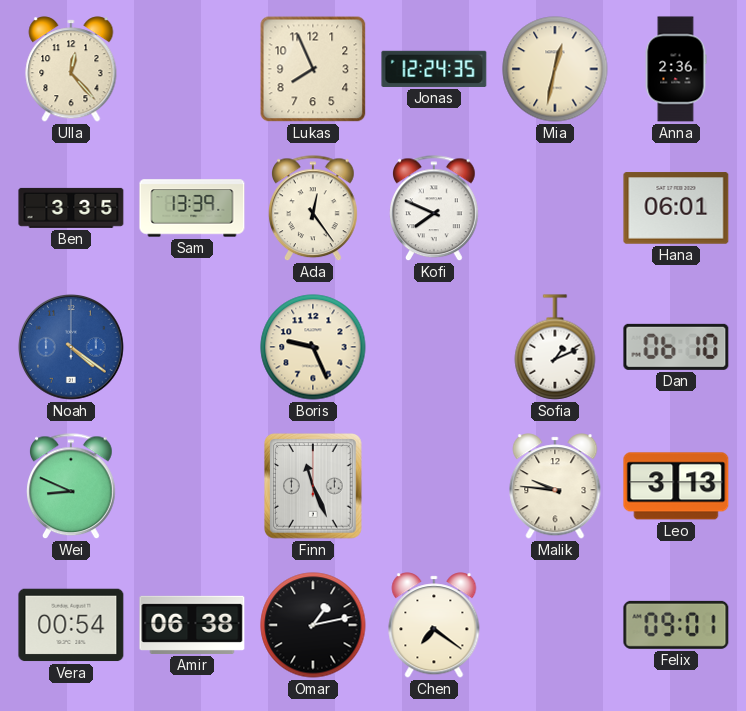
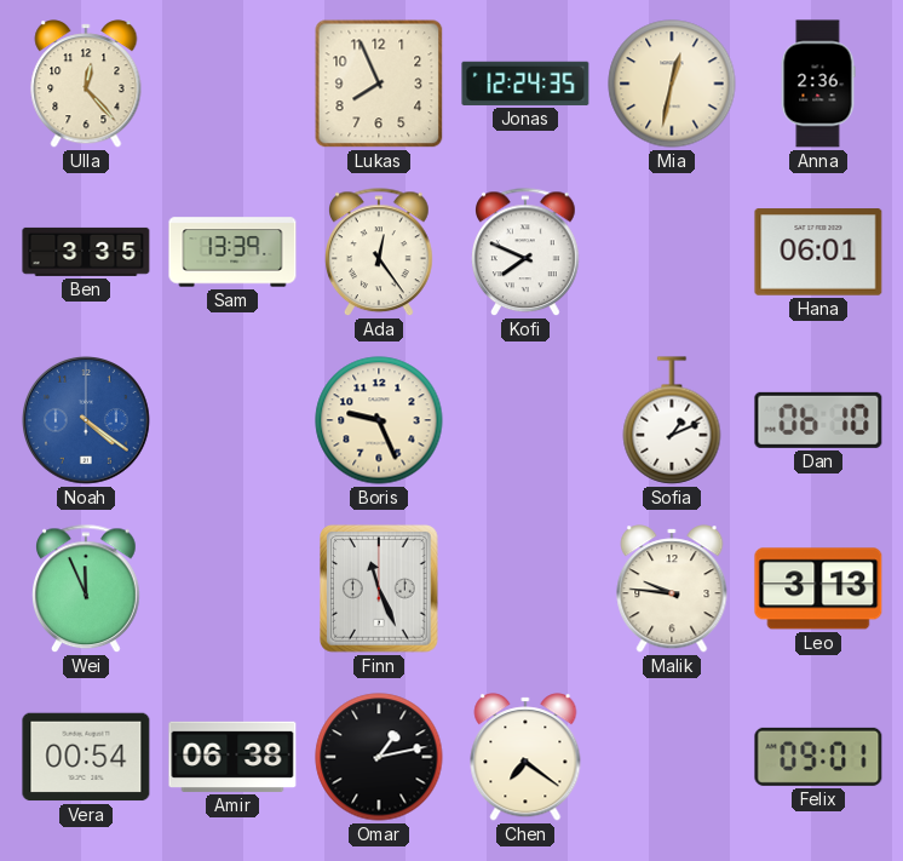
Wei: 8:49 -> 11:56 (87, 590)
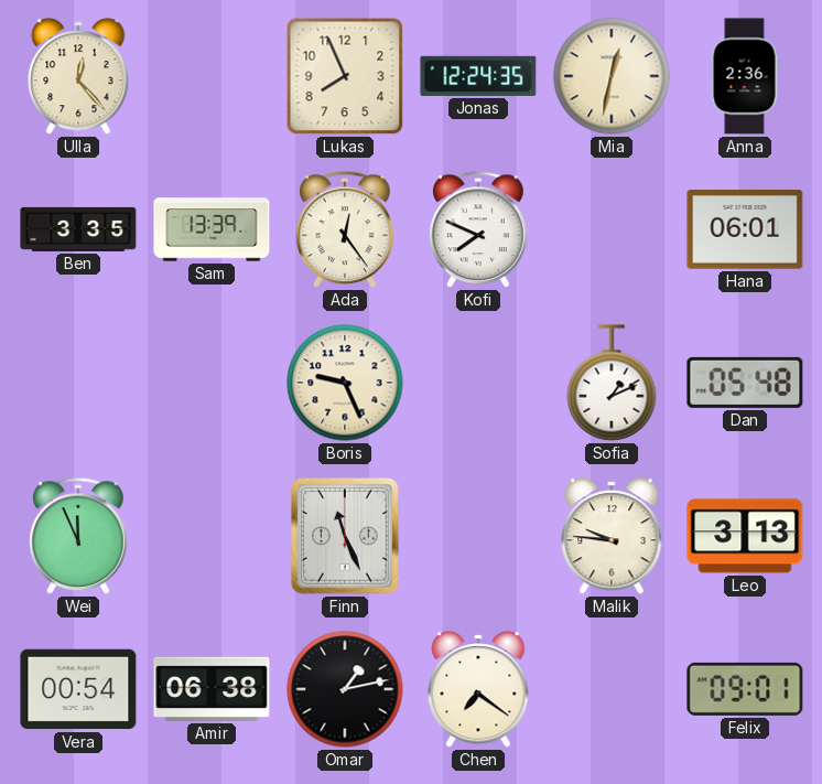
Noah: 4:21 -> none (87, 421)
Dan: 06:10 -> 05:48 (745, 383)
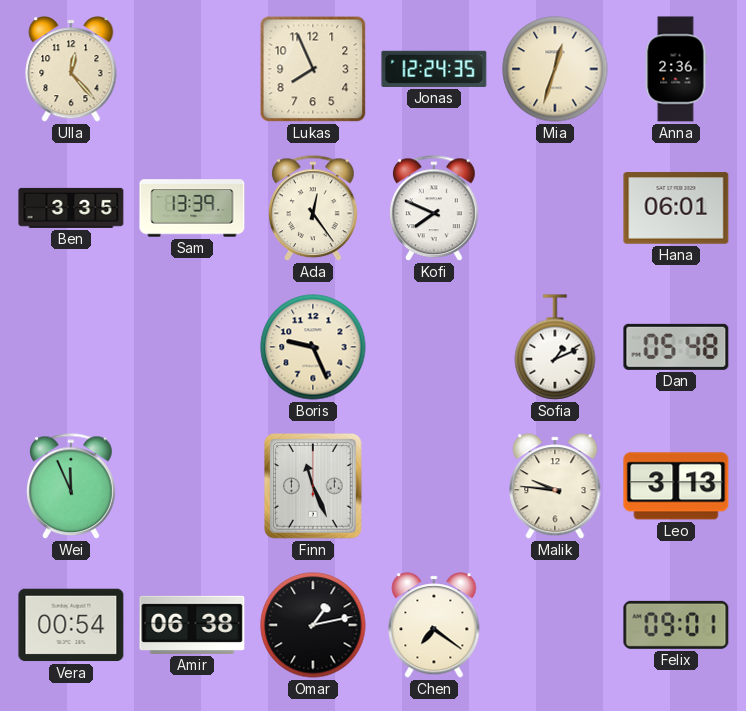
Mia: 12:32 -> 12:33 (555, 69)
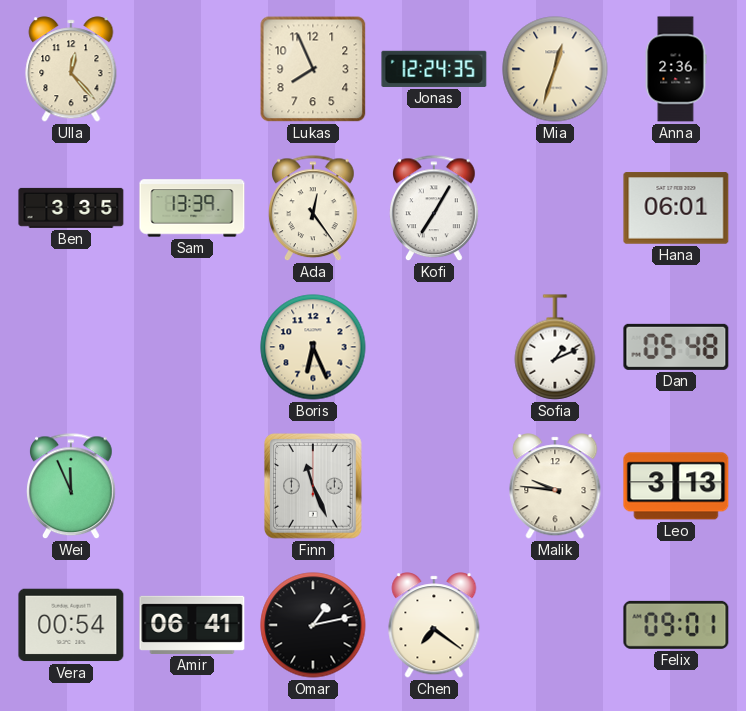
Kofi: 7:49 -> 7:05 (435, 209)
Boris: 9:26 -> 6:26 (313, 347)
Amir: 06:38 -> 06:41 (192, 625)
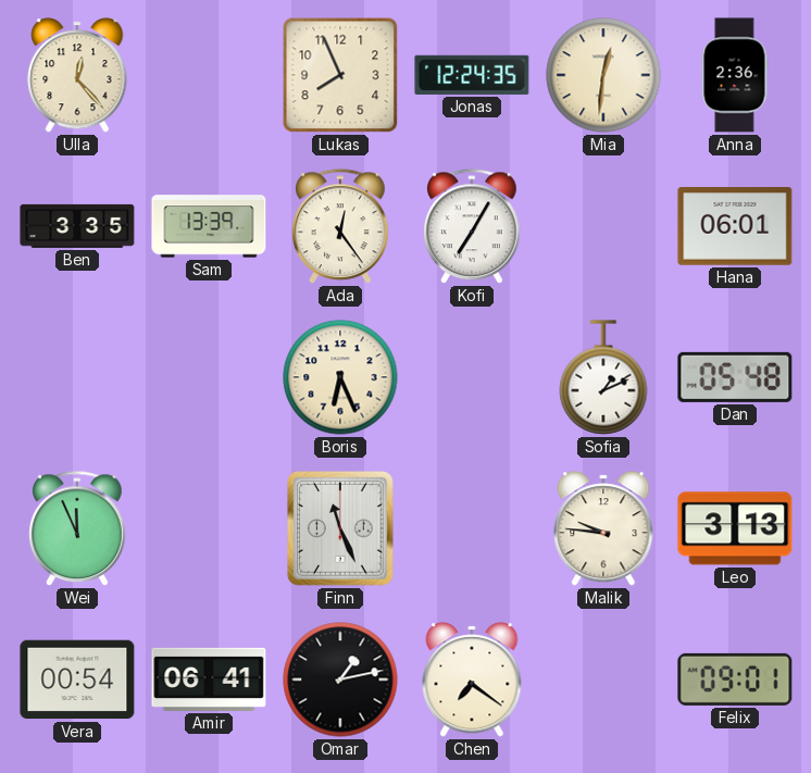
Mia: 12:33 -> 12:31 (603, 75)
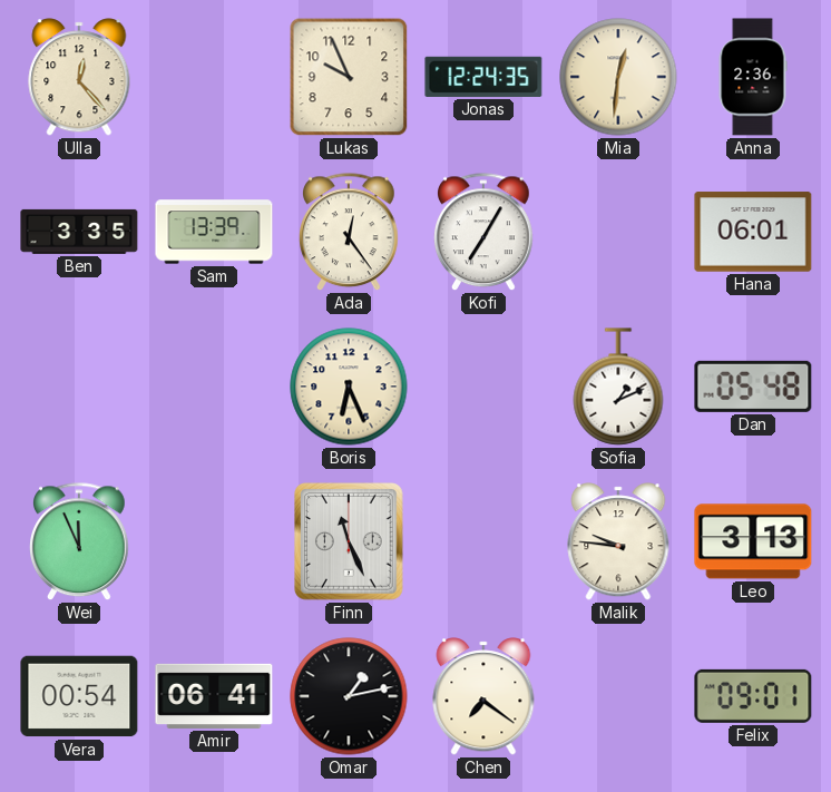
Lukas: 7:56 -> 9:56 (349, 77)
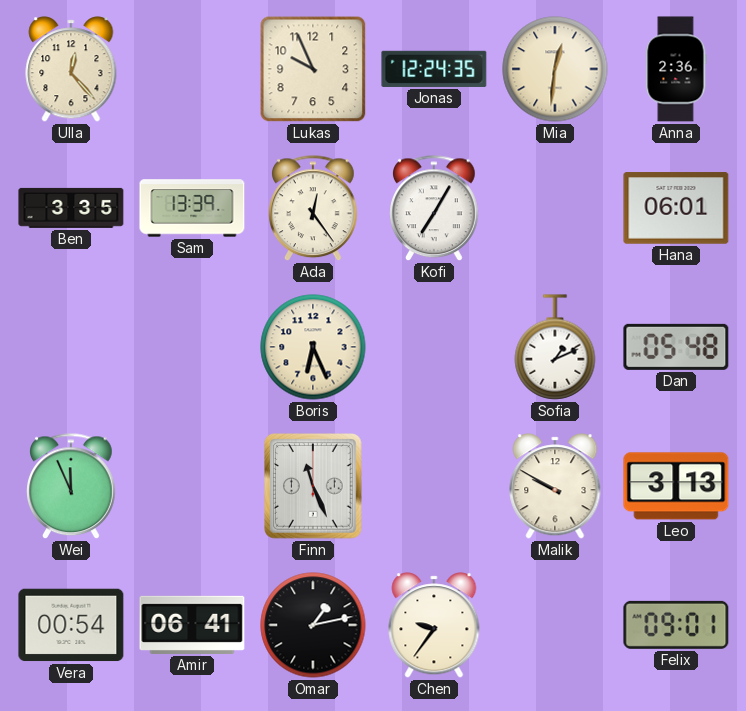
Malik: 9:46 -> 9:50 (555, 486)
Chen: 7:21 -> 9:36 (434, 625)
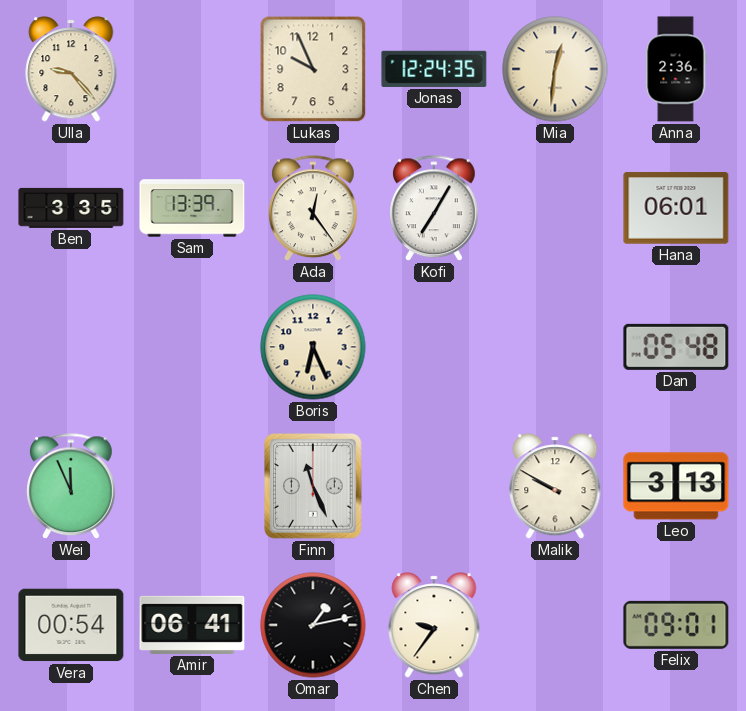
Ulla: 12:23 -> 9:23 (71, 69)
Sofia: 1:11 -> none (555, 347)
